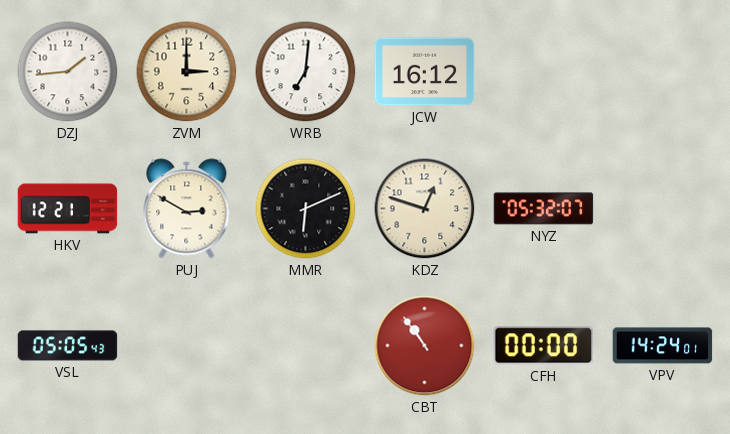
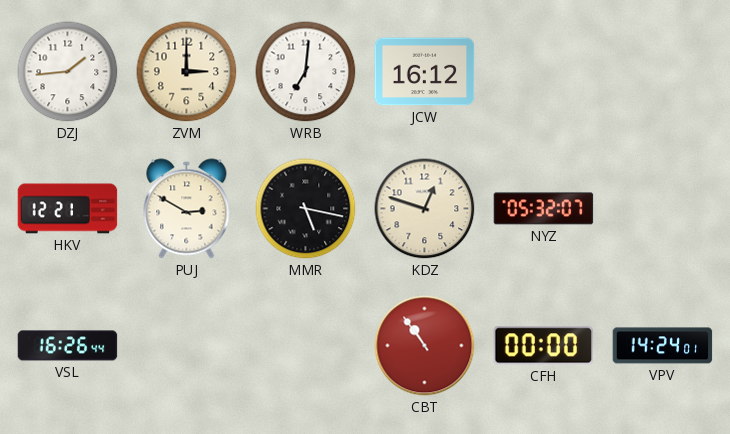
MMR: 6:11 -> 5:17 (306, 209)
VSL: 05:05 -> 16:26 (68, 346)
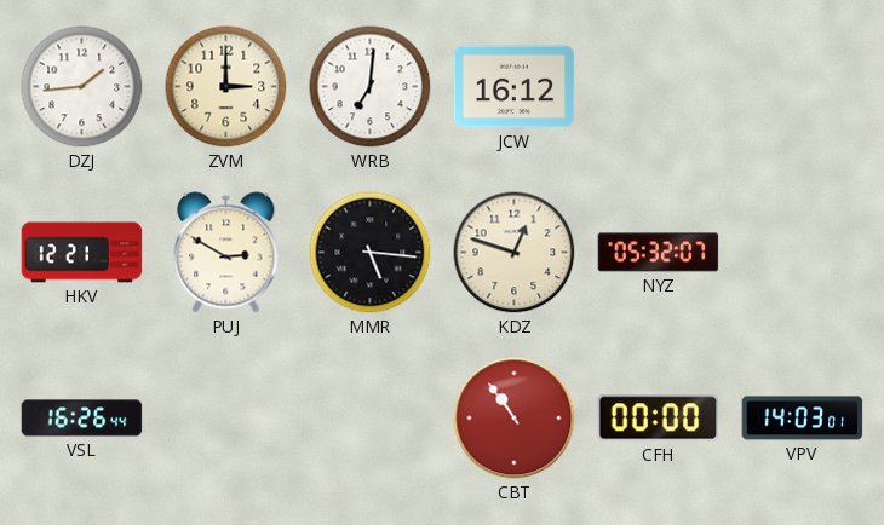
MMR: 5:17 -> 5:16 (371, 253)
VPV: 14:24 -> 14:03 (803, 419)
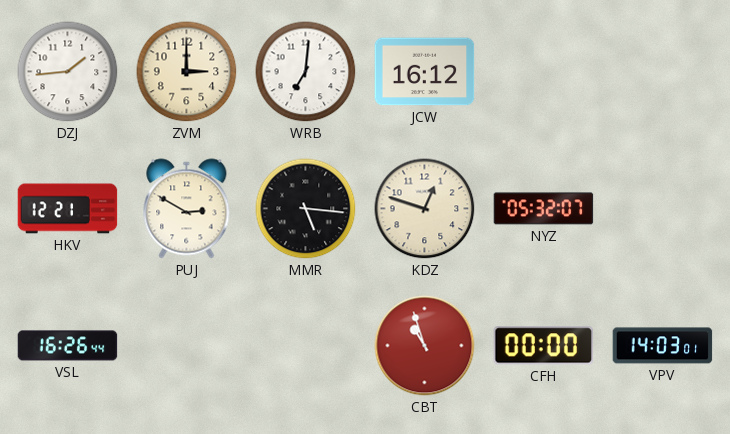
CBT: 10:54 -> 10:57 (425, 346)
